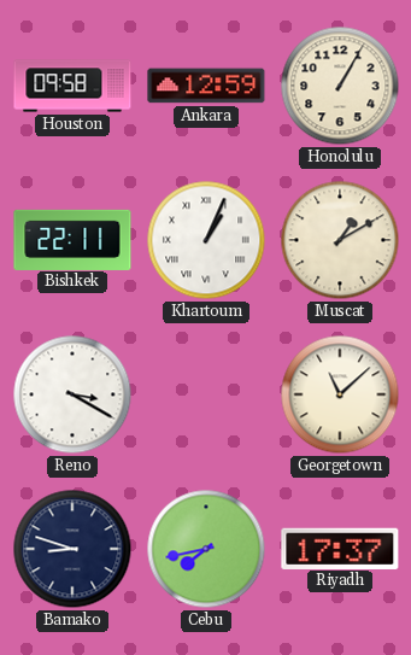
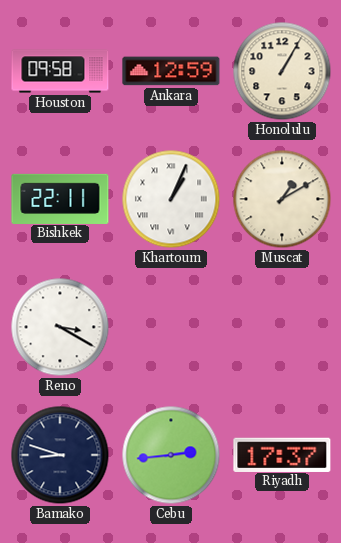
Georgetown: 11:08 -> none (340, 394)
Cebu: 7:43 -> 2:44 (171, 455)
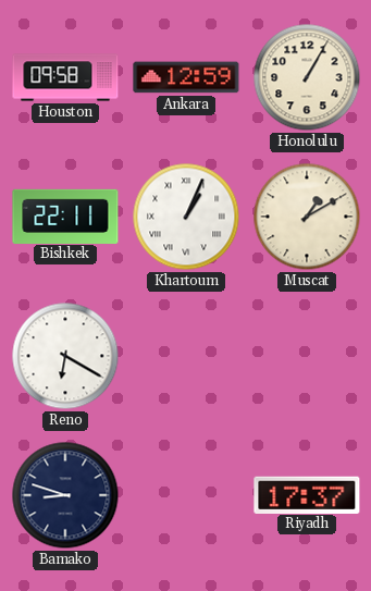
Reno: 3:20 -> 6:20 (65, 356)
Cebu: 2:44 -> none (171, 455)
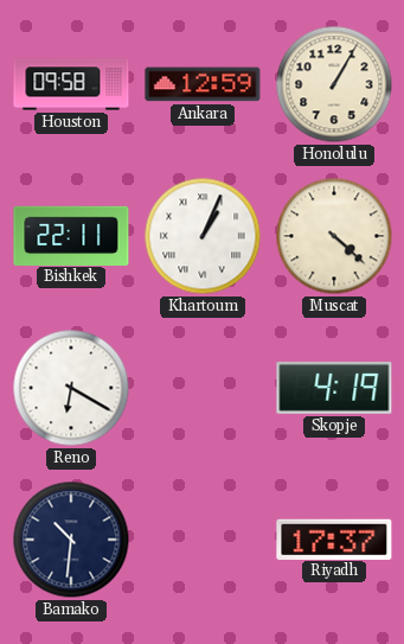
Muscat: 1:10 -> 4:22 (334, 236)
Skopje: none -> 4:19 (334, 388)
Bamako: 8:48 -> 10:31 (71, 540)
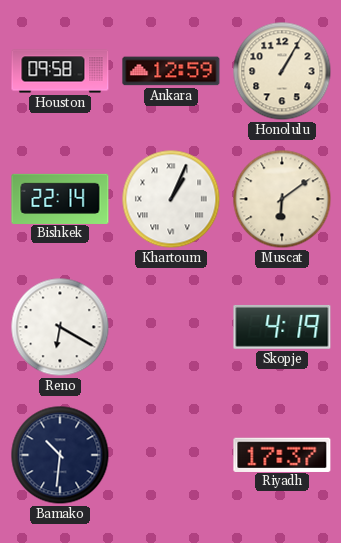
Bishkek: 22:11 -> 22:14 (60, 198)
Muscat: 4:22 -> 6:09 (282, 199)
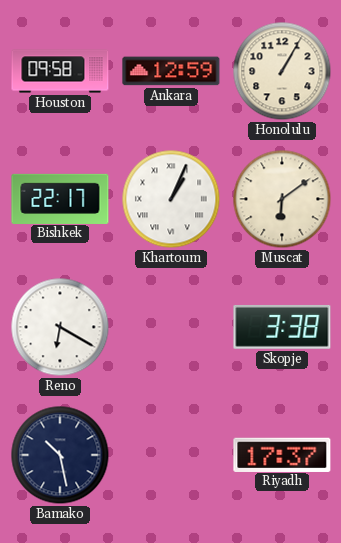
Bishkek: 22:14 -> 22:17 (60, 198)
Skopje: 4:19 -> 3:38 (282, 327)
Bamako: 10:31 -> 10:28 (60, 455)
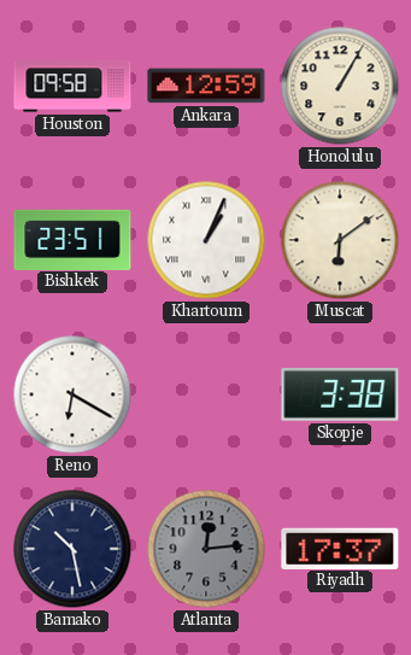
Bishkek: 22:17 -> 23:51 (72, 239)
Atlanta: none -> 12:14 (206, 549)
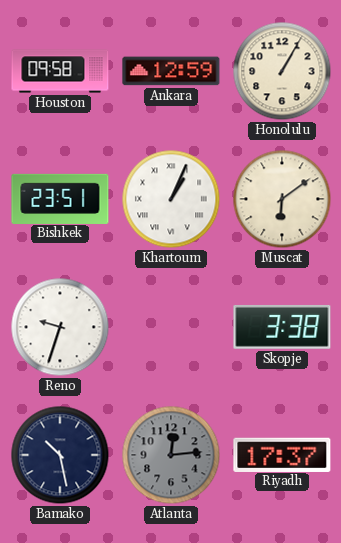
Reno: 6:20 -> 9:33 (60, 327)
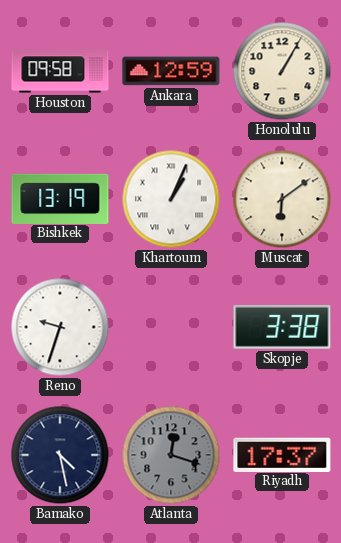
Bishkek: 23:51 -> 13:19 (60, 198)
Bamako: 10:28 -> 4:28 (60, 455)
Atlanta: 12:14 -> 12:18 (171, 455)
